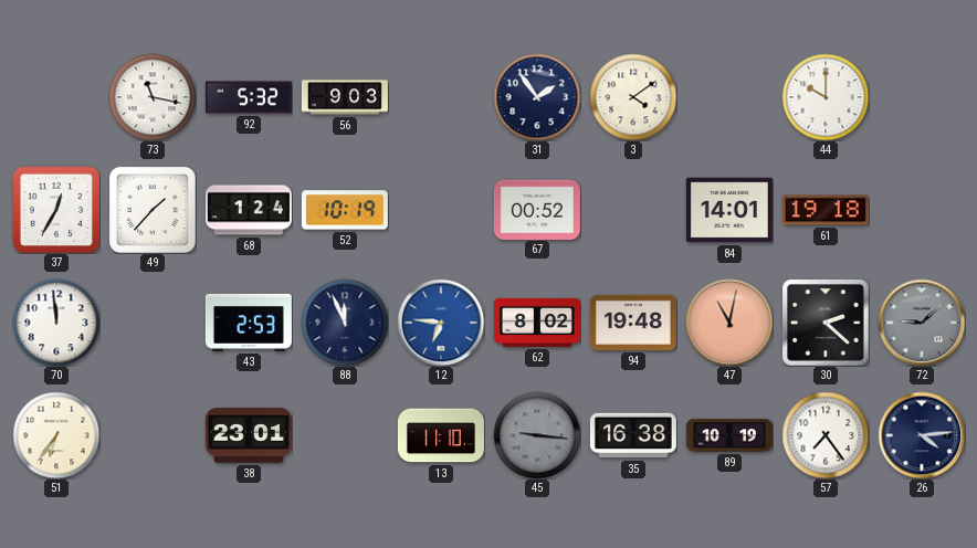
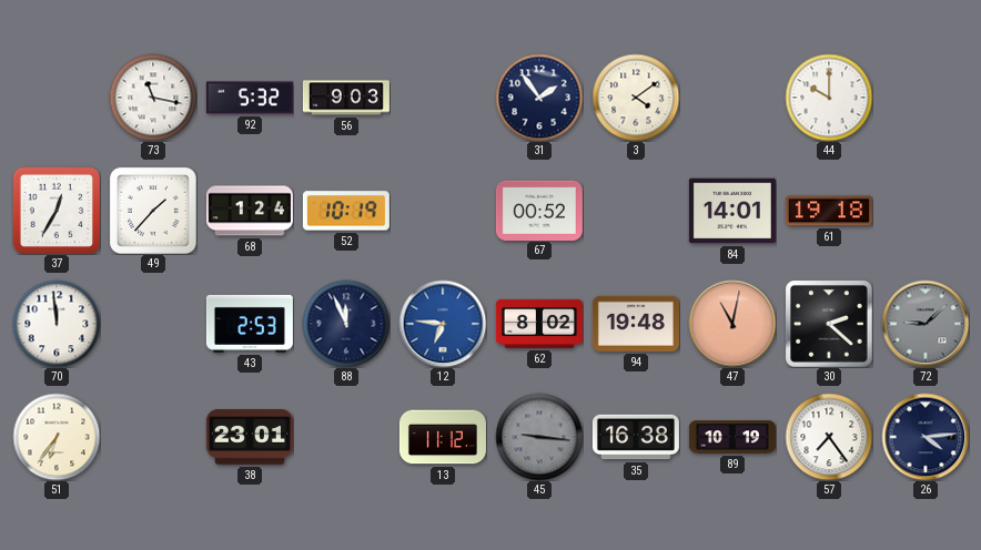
13: 11:10 -> 11:12 (443, 437)
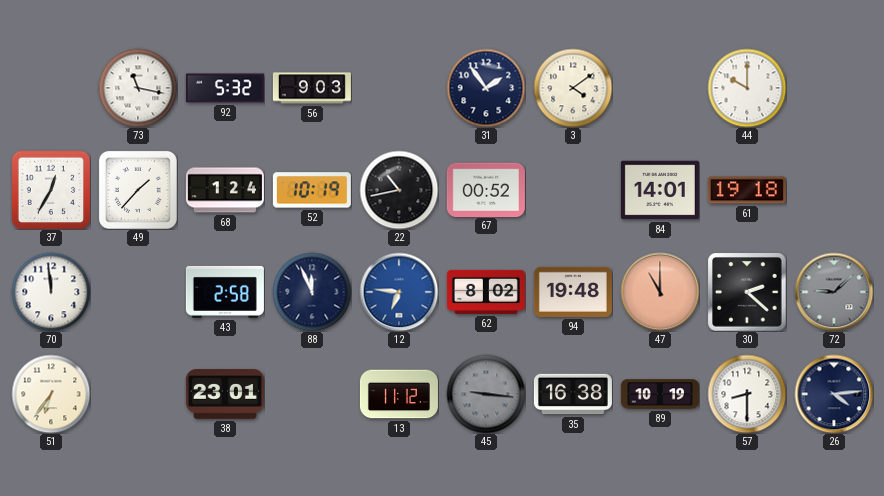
22: none -> 10:43 (399, 190)
43: 2:53 -> 2:58 (225, 292)
47: 11:02 -> 11:00 (660, 292)
57: 7:24 -> 8:30 (747, 394)
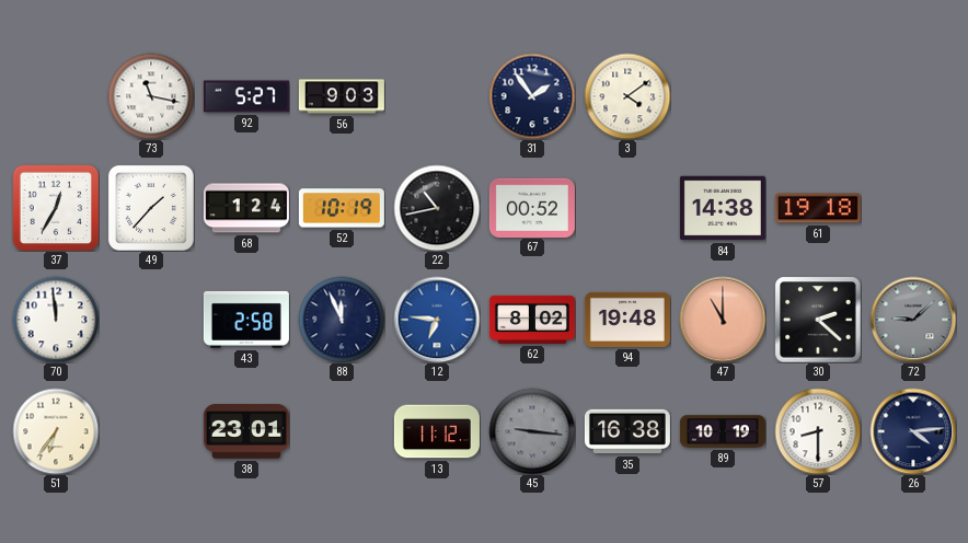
92: 5:32 -> 5:27 (246, 96)
44: 10:00 -> none (747, 88)
84: 14:01 -> 14:38 (723, 208)
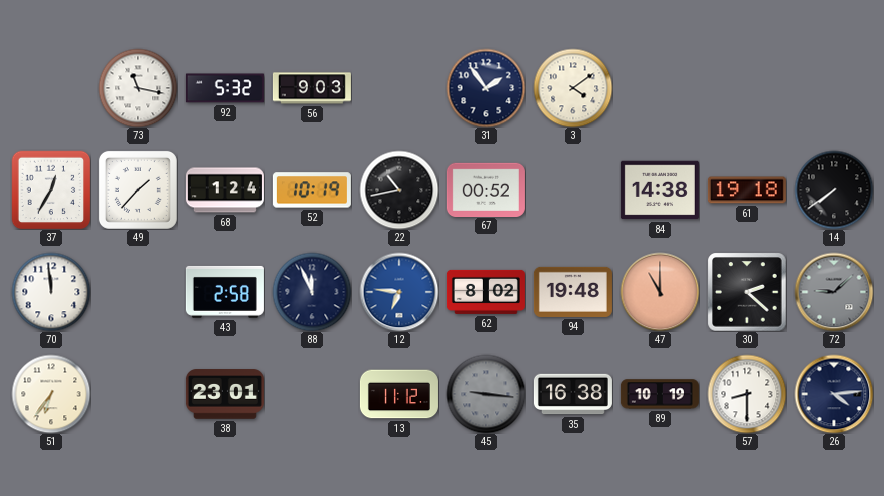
92: 5:27 -> 5:32 (225, 88)
14: none -> 7:39 (834, 190)
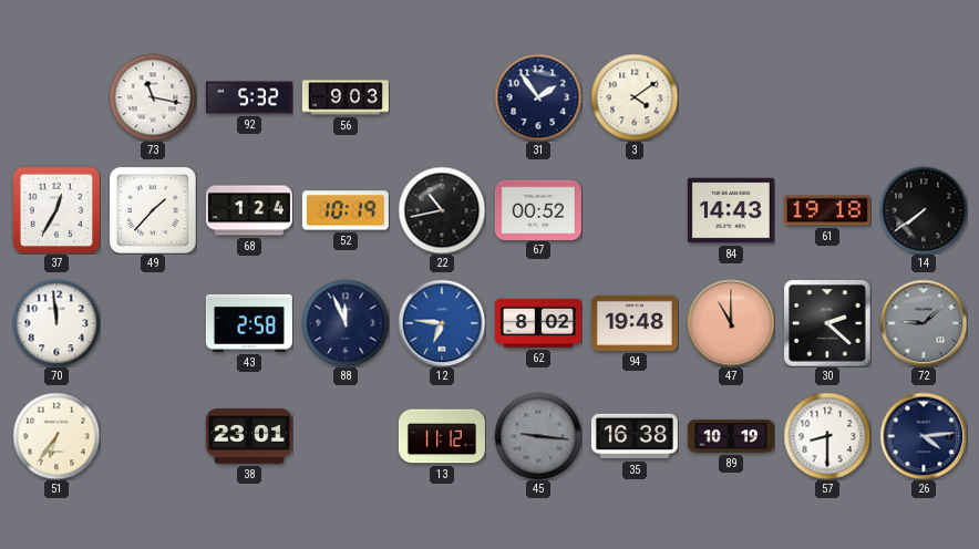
84: 14:38 -> 14:43 (731, 210)
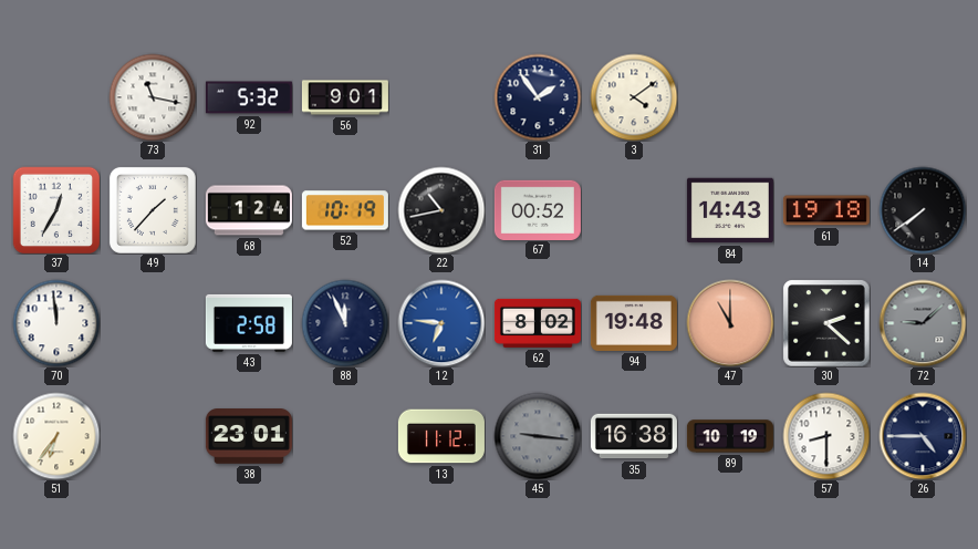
56: 9:03 -> 9:01 (345, 97)
26: 4:14 -> 4:45 (923, 436)
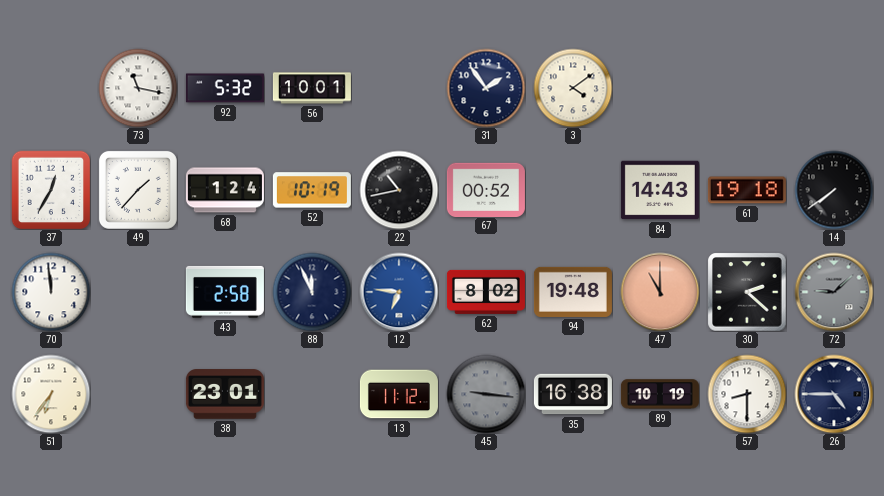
56: 9:01 -> 10:01 (312, 88)
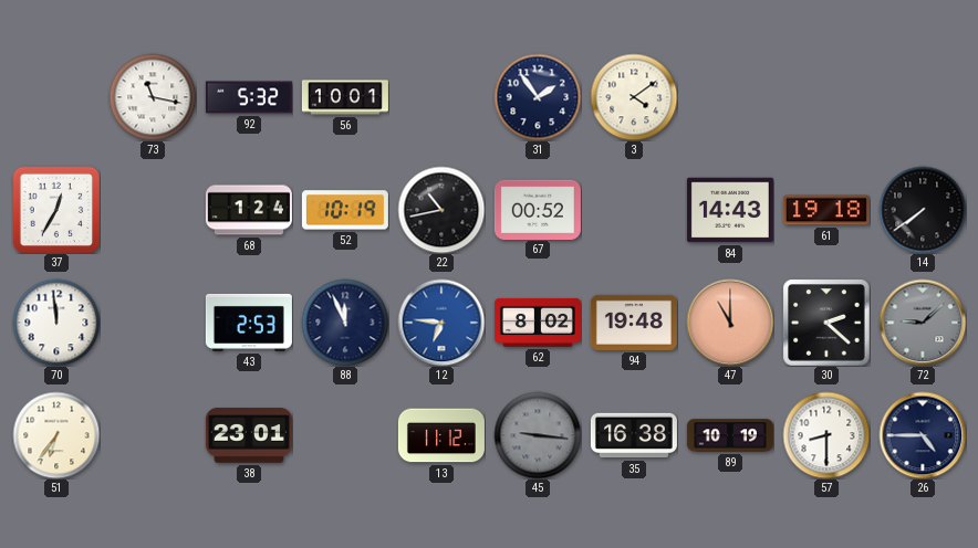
49: 1:37 -> none (138, 190)
43: 2:58 -> 2:53 (249, 323)
